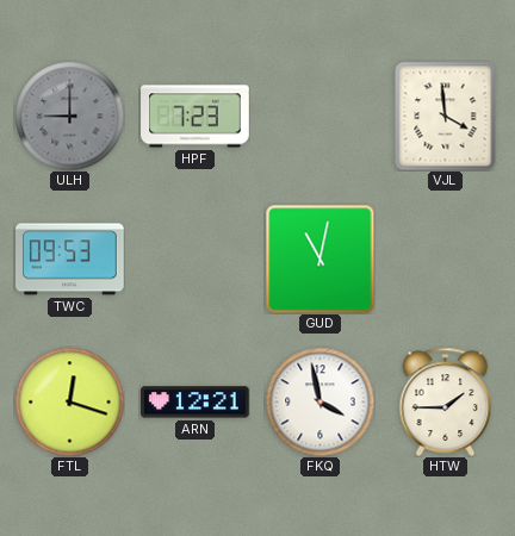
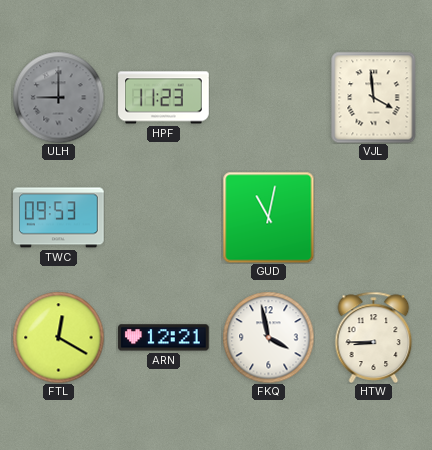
HPF: 7:23 -> 11:23 (164, 98)
FTL: 12:18 -> 12:20 (58, 337)
HTW: 1:45 -> 8:45 (374, 337)
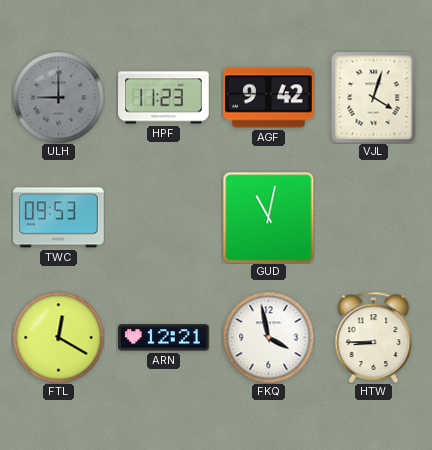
AGF: none -> 9:42 (269, 98)
VJL: 3:59 -> 4:03 (374, 97)
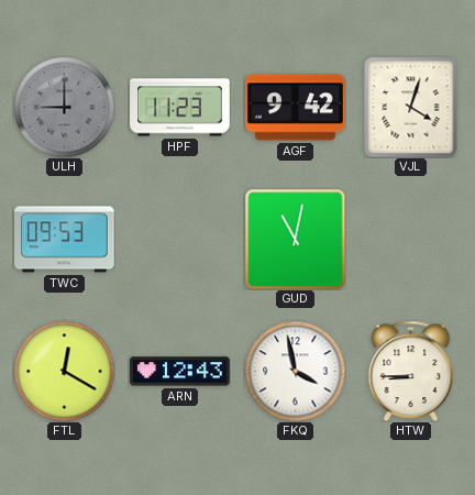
ARN: 12:21 -> 12:43 (180, 372)
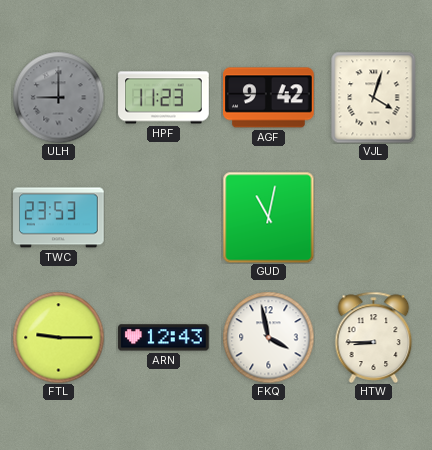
TWC: 09:53 -> 23:53 (59, 218)
FTL: 12:20 -> 9:15 (58, 337)
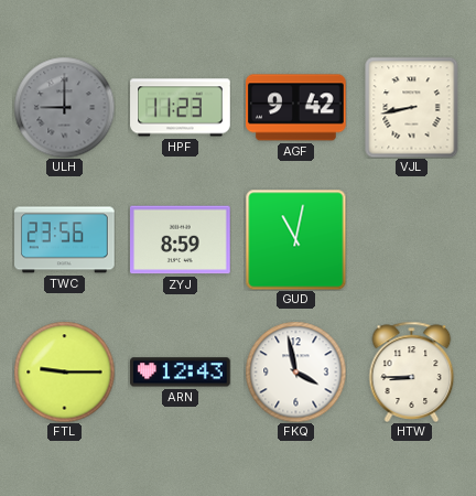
VJL: 4:03 -> 8:43 (412, 107)
TWC: 23:53 -> 23:56 (65, 240)
ZYJ: none -> 8:59 (181, 240)
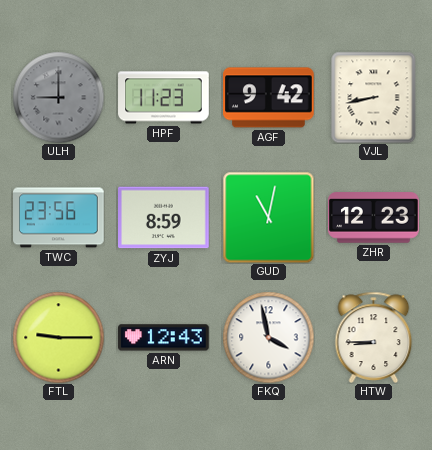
ZHR: none -> 12:23 (374, 218)
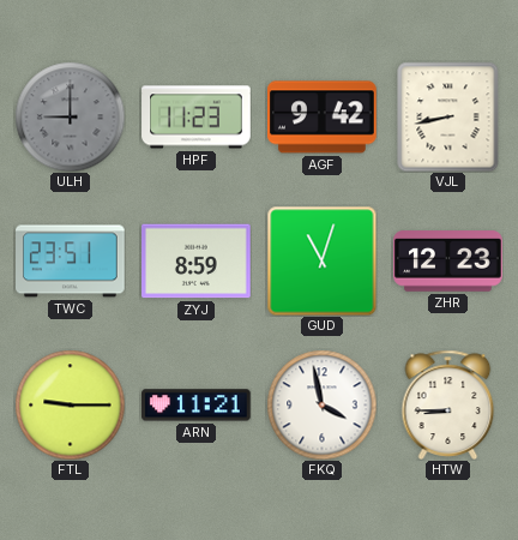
TWC: 23:56 -> 23:51 (71, 262)
GUD: 11:02 -> 11:03 (321, 260)
ARN: 12:43 -> 11:21 (197, 406)
